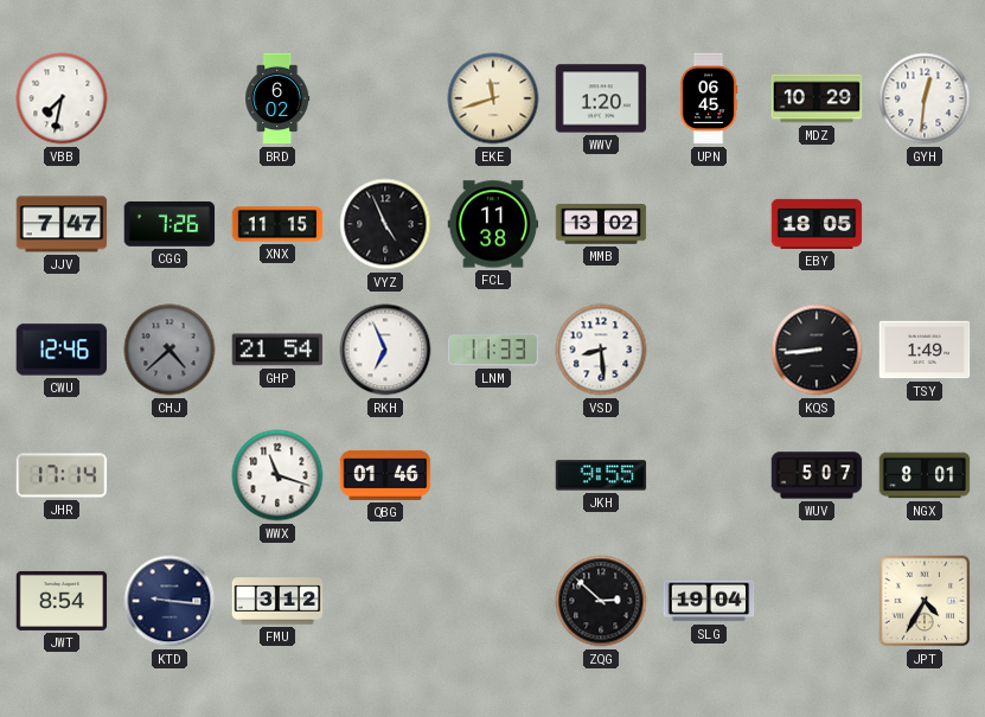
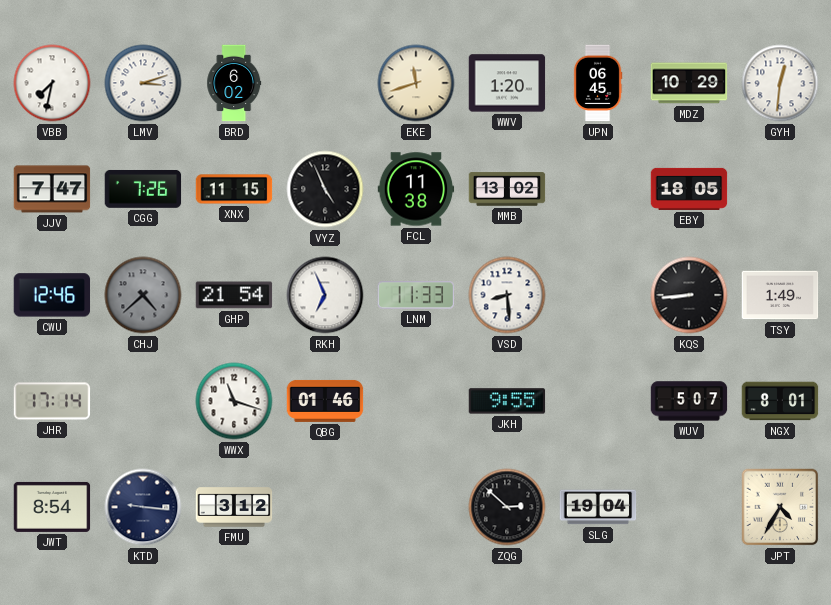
LMV: none -> 3:12 (143, 83)
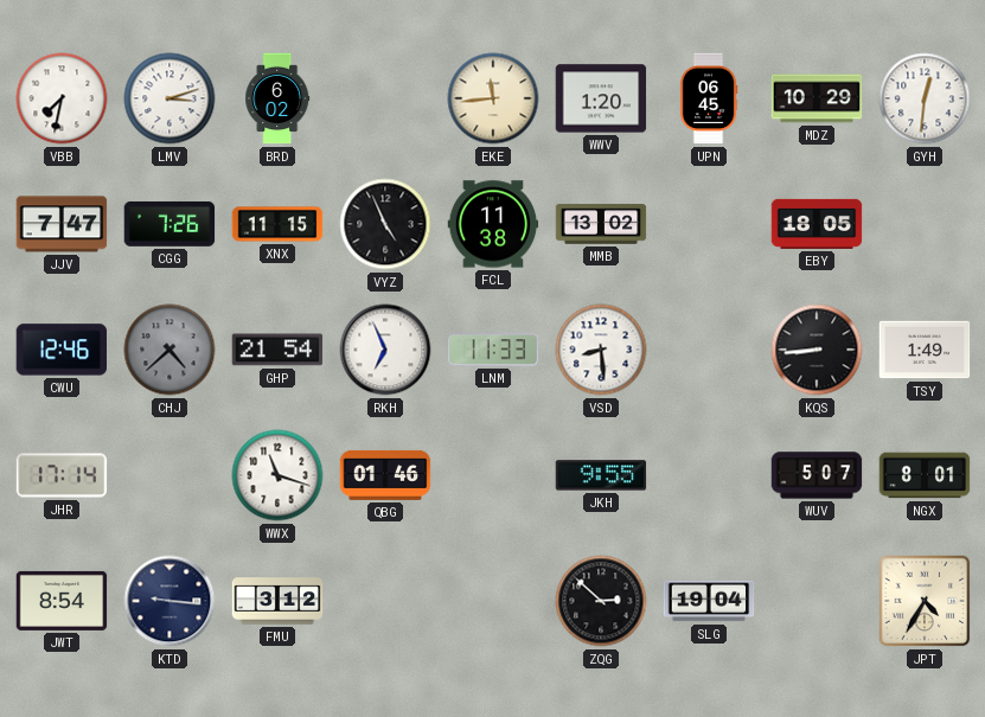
EKE: 11:42 -> 11:44 (493, 98)
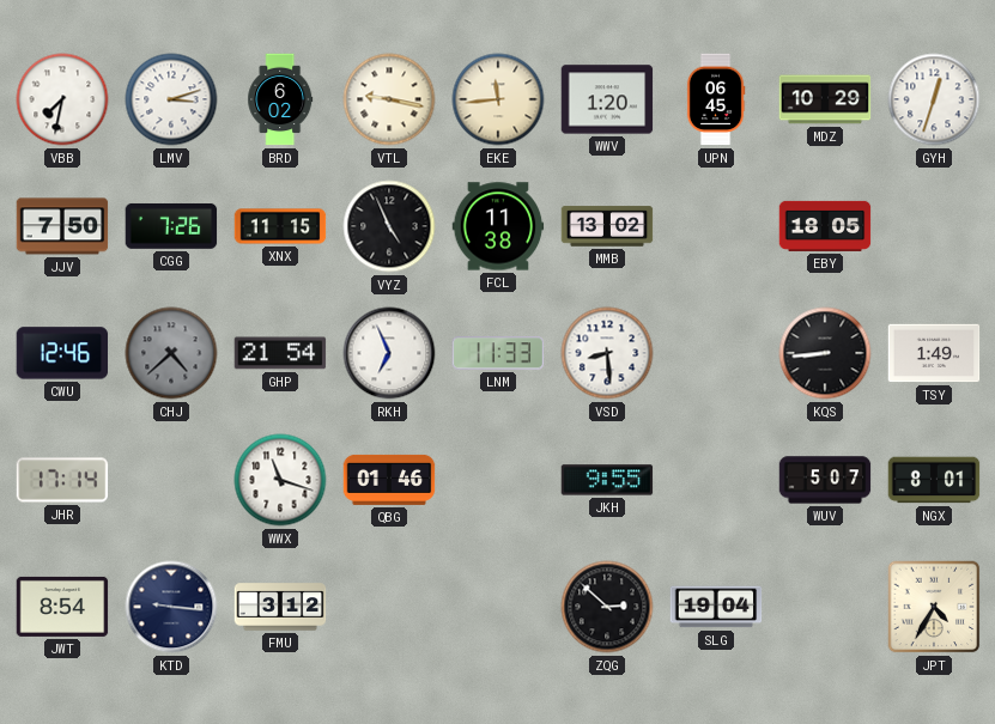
VTL: none -> 9:17 (389, 99)
GYH: 12:31 -> 12:33 (934, 99)
JJV: 7:47 -> 7:50 (62, 226)
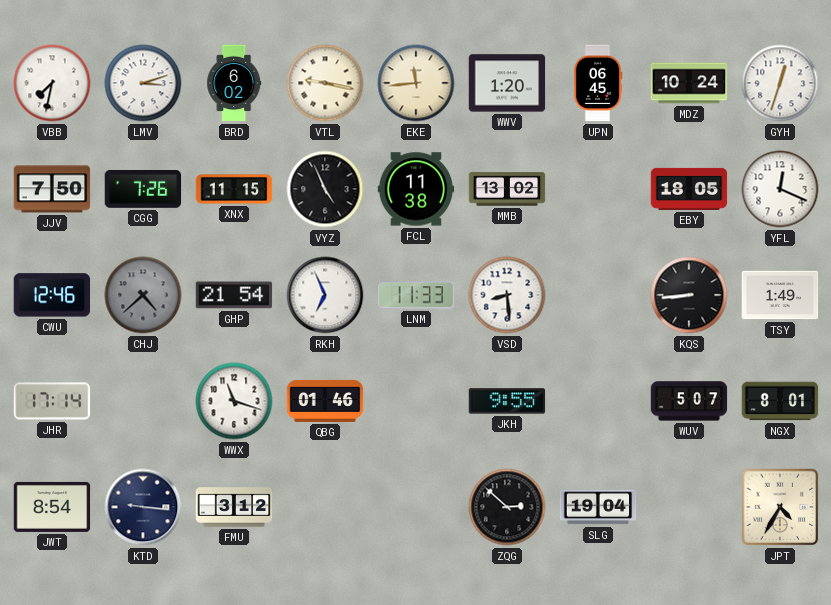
MDZ: 10:29 -> 10:24 (689, 83)
YFL: none -> 12:19 (780, 189)
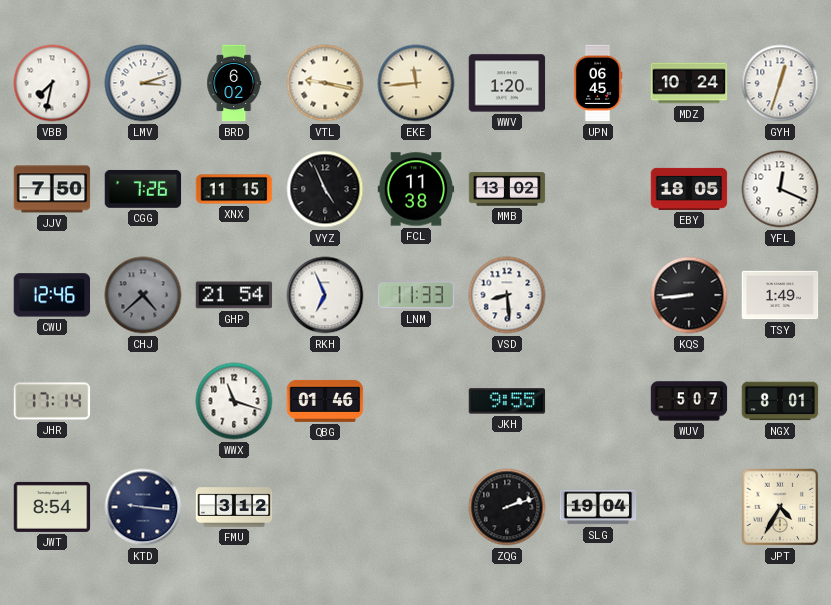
ZQG: 2:52 -> 2:12 (507, 507)
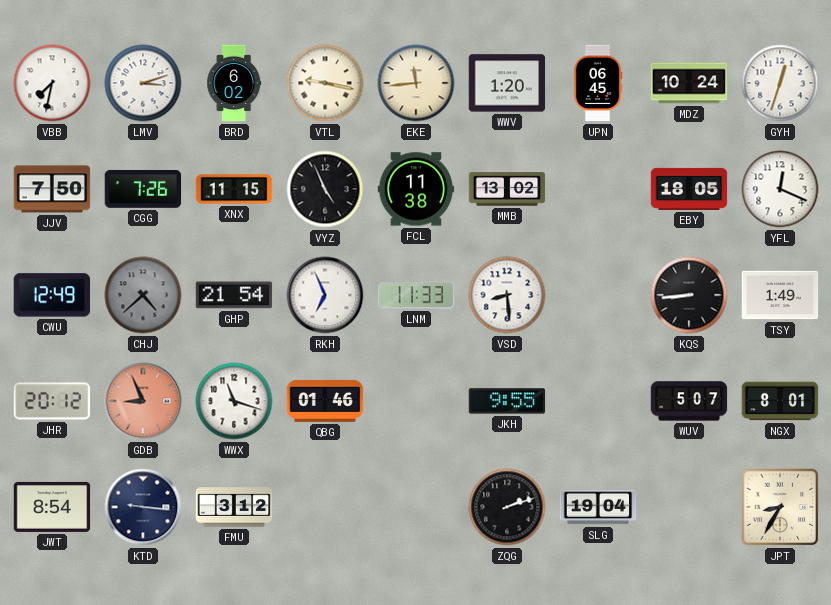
CWU: 12:46 -> 12:49 (52, 295)
JHR: 17:14 -> 20:12 (52, 401)
GDB: none -> 8:56 (143, 401)
JPT: 4:35 -> 8:35 (780, 507)
